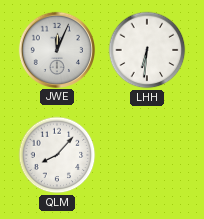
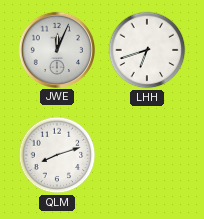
LHH: 6:31 -> 6:42 (147, 50)
QLM: 8:07 -> 8:12 (57, 155)
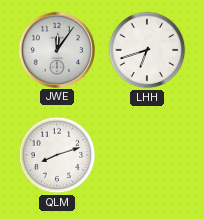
JWE: 12:04 -> 12:06 (56, 49)
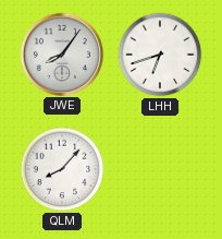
JWE: 12:06 -> 8:06 (61, 53)
QLM: 8:12 -> 8:07 (62, 169)
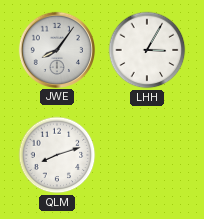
LHH: 6:42 -> 3:05 (147, 50)
QLM: 8:07 -> 8:12 (57, 155)
